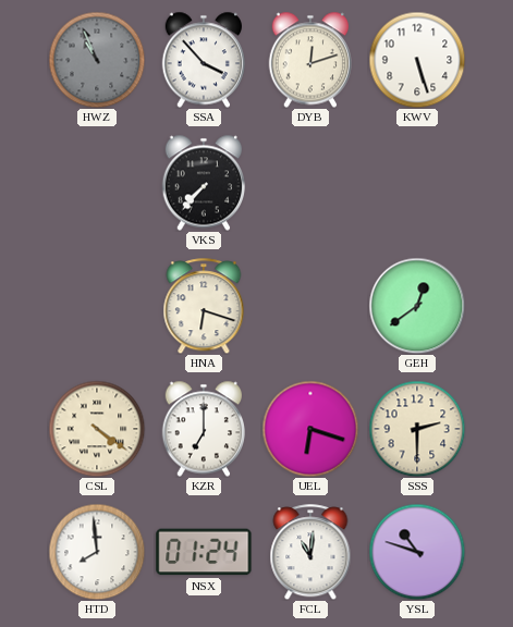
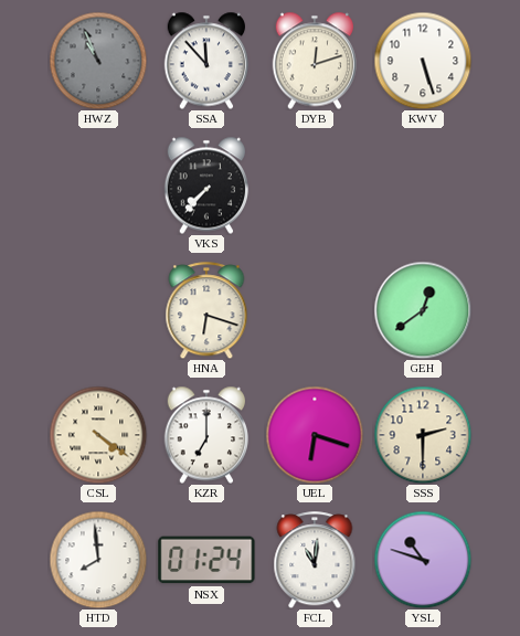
SSA: 3:53 -> 11:53 (206, 61)
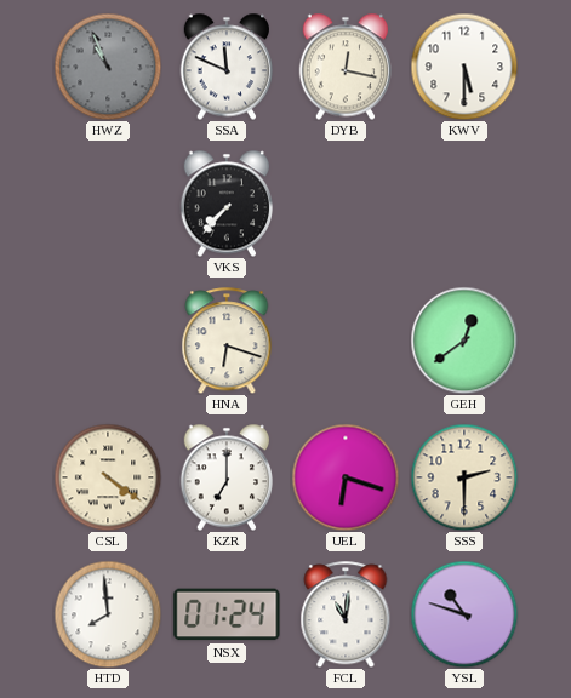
SSA: 11:53 -> 11:49 (227, 67)
DYB: 12:12 -> 12:17 (346, 67)
KWV: 5:27 -> 5:30 (464, 67)
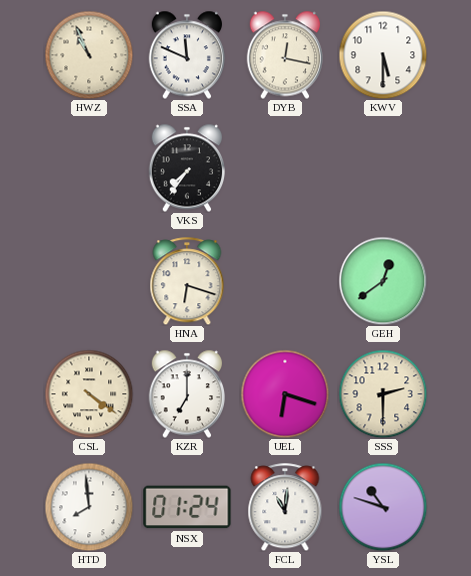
HWZ dial: grey -> cream (89, 55)
VKS: 7:37 -> 7:36 (187, 168)
